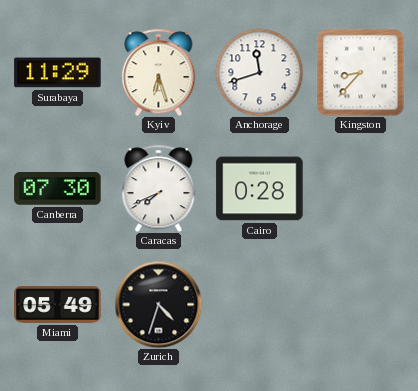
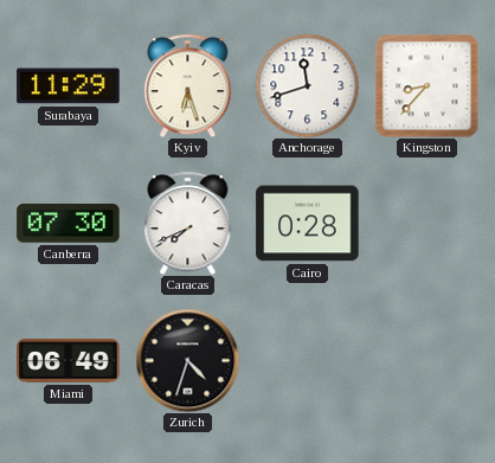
Miami: 05:49 -> 06:49 (69, 361)
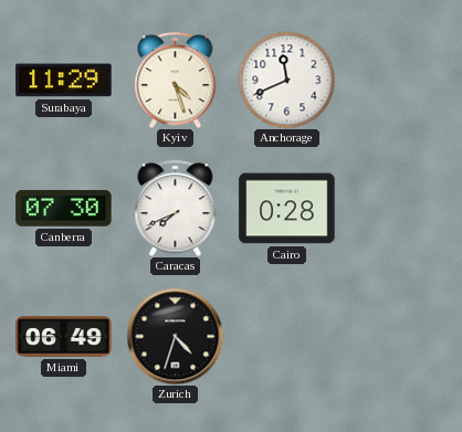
Kyiv: 6:27 -> 4:27 (176, 80)
Anchorage: 11:42 -> 11:41 (286, 80)
Kingston: 8:37 -> none (426, 85)
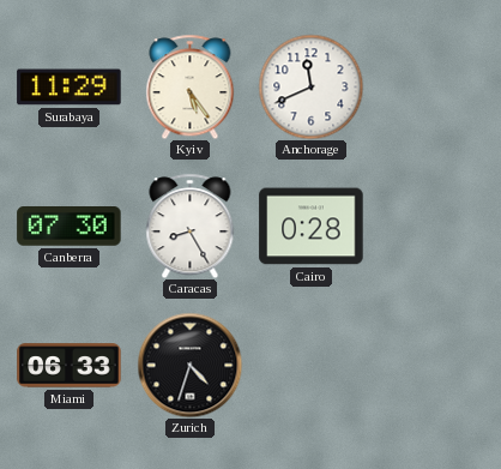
Kyiv: 4:27 -> 5:24 (191, 86)
Caracas: 7:41 -> 8:25 (191, 226)
Miami: 06:49 -> 06:33 (70, 366)
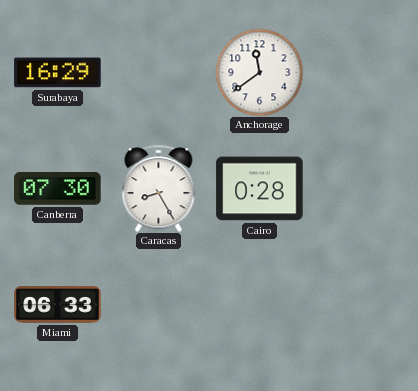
Surabaya: 11:29 -> 16:29 (58, 73)
Kyiv: 5:24 -> none (191, 86)
Anchorage: 11:41 -> 11:39 (259, 72)
Zurich: 4:33 -> none (189, 365)
